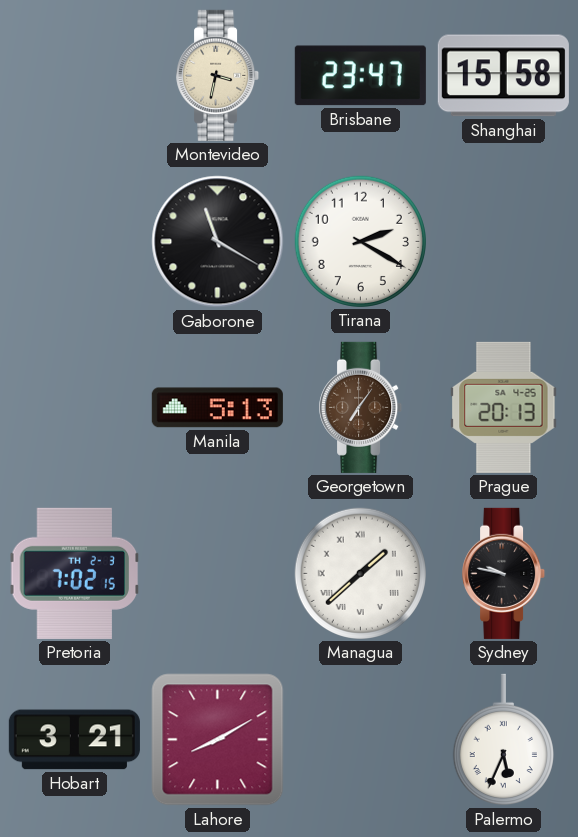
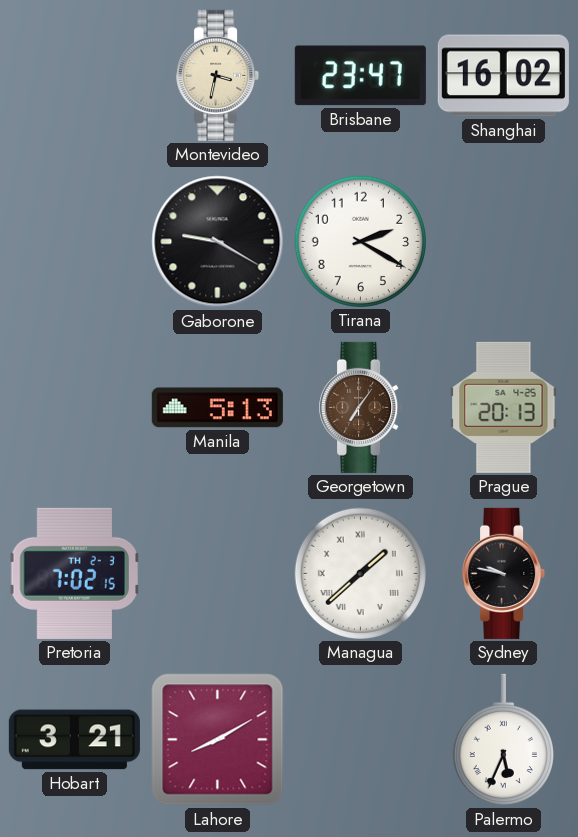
Shanghai: 15:58 -> 16:02 (503, 76)
Gaborone: 11:20 -> 9:20 (218, 242)
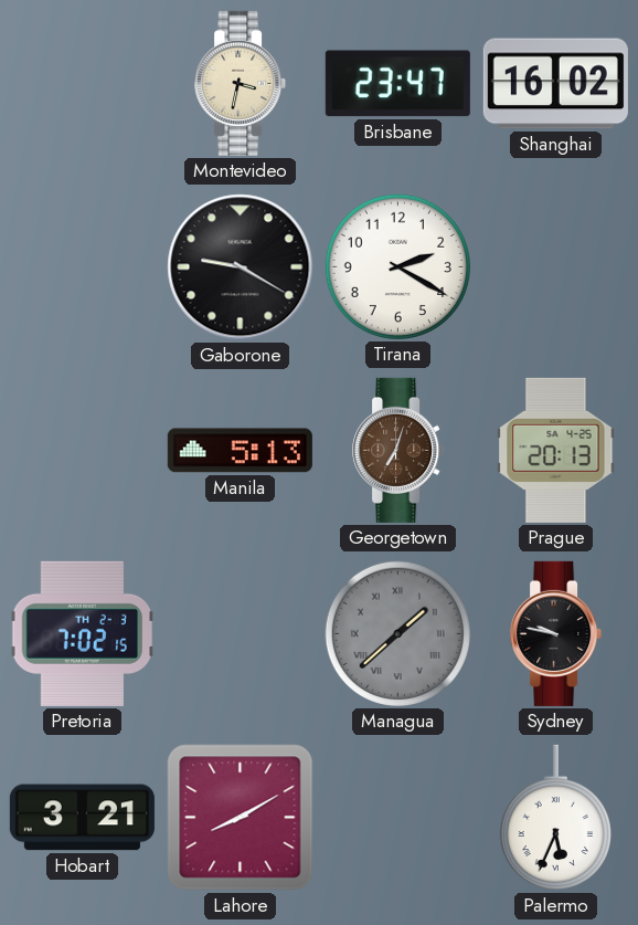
Georgetown: 7:06 -> 7:03 (398, 450)
Managua dial: white -> grey (397, 633)
